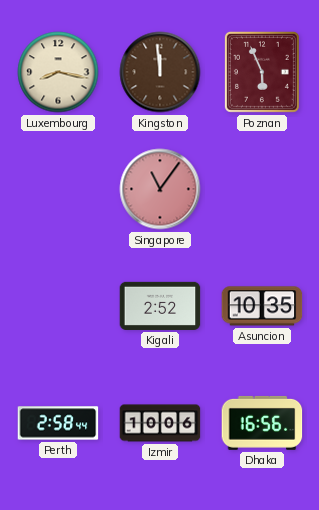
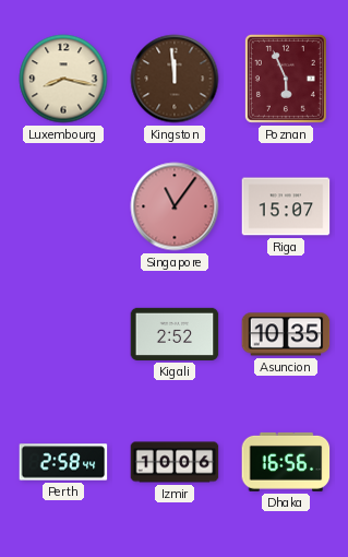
Riga: none -> 15:07 (286, 206)
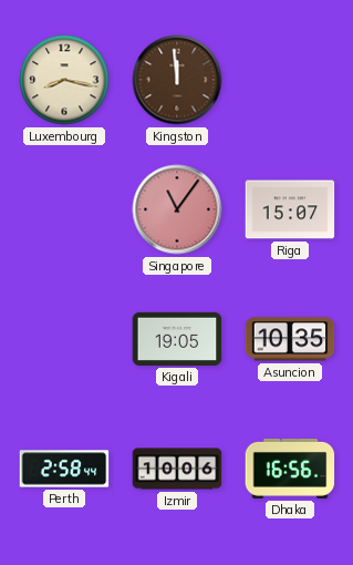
Poznan: 5:56 -> none (286, 79)
Kigali: 2:52 -> 19:05 (177, 339)
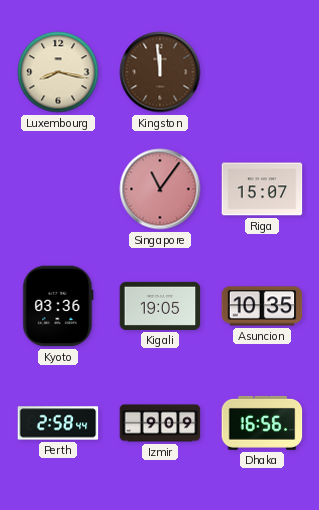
Kyoto: none -> 03:36 (58, 306)
Izmir: 10:06 -> 9:09 (160, 423)
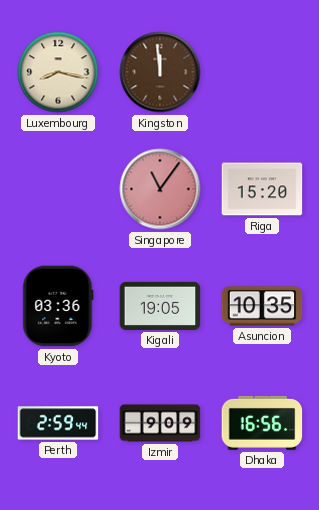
Riga: 15:07 -> 15:20 (262, 189)
Perth: 2:58 -> 2:59 (58, 423)
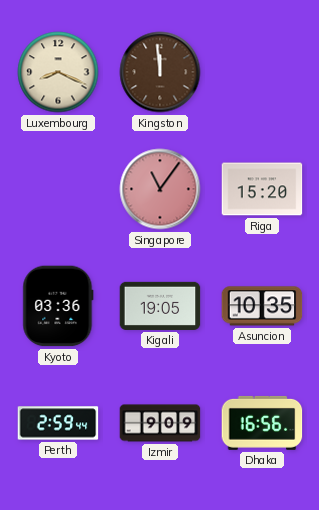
Luxembourg: 8:17 -> 8:19 (58, 72)
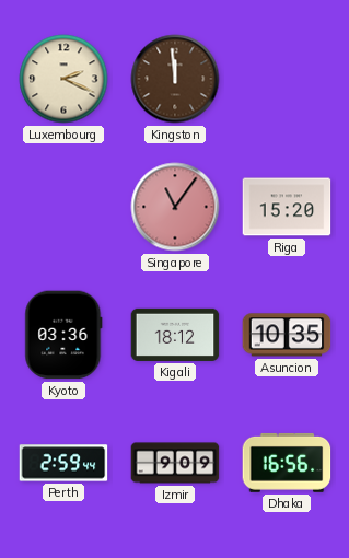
Luxembourg: 8:19 -> 2:19 (63, 79)
Kigali: 19:05 -> 18:12 (175, 335)
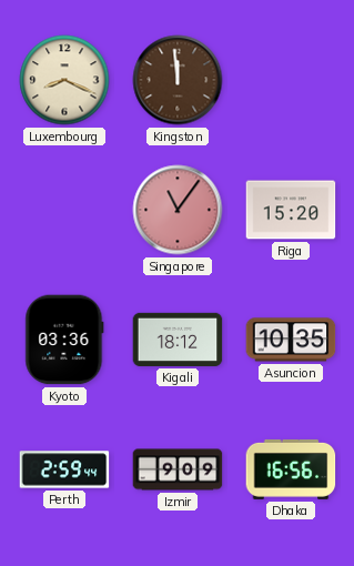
Luxembourg: 2:19 -> 8:19 (64, 80)
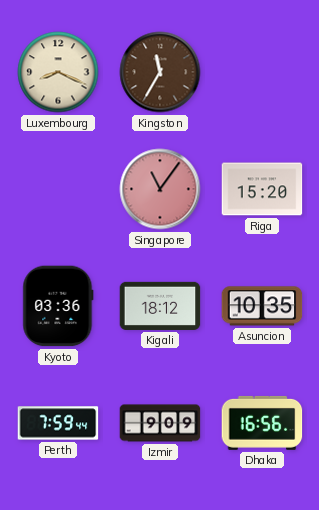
Kingston: 11:59 -> 11:35 (160, 72)
Perth: 2:59 -> 7:59 (58, 423)
